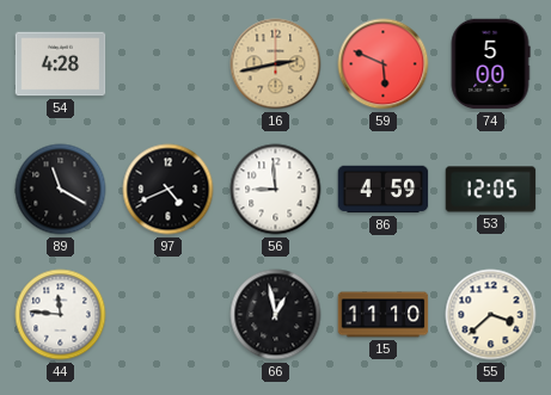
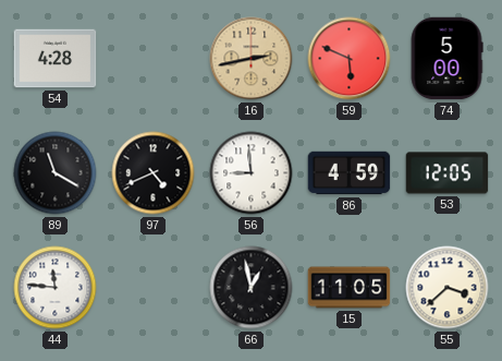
15: 11:10 -> 11:05 (350, 288)
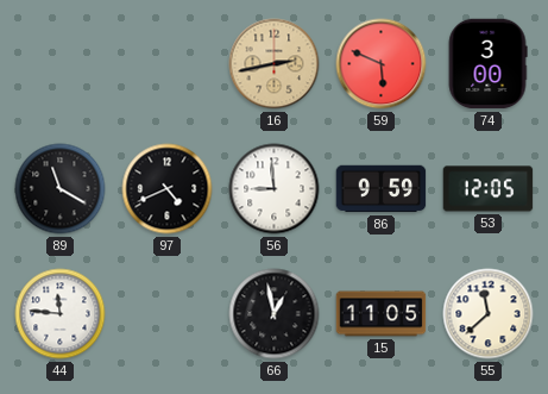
54: 4:28 -> none (56, 59)
74: 5:00 -> 3:00 (487, 64)
86: 4:59 -> 9:59 (382, 189)
55: 3:38 -> 11:38 (489, 314)
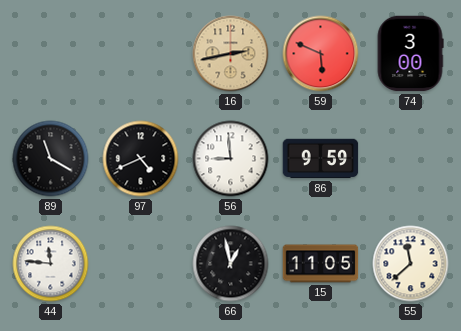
53: 12:05 -> none (489, 189)
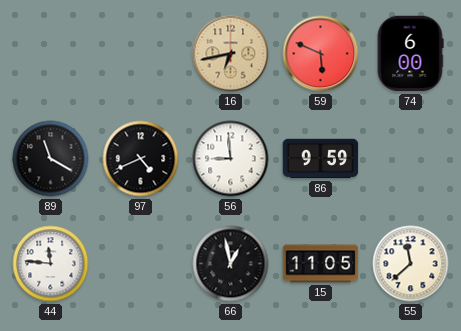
16: 2:43 -> 6:43 (231, 54)
74: 3:00 -> 6:00 (410, 54)
